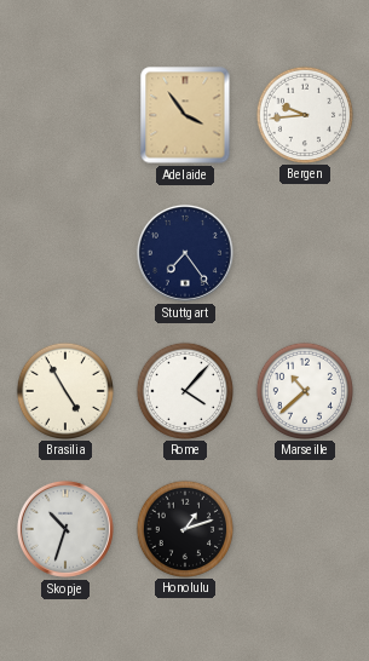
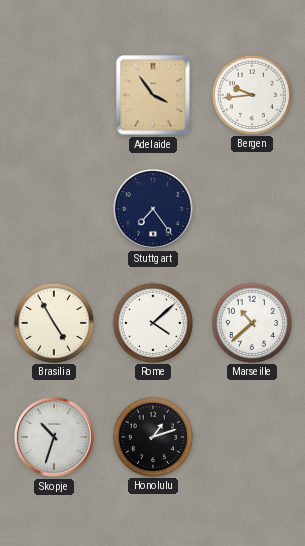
Rome: 4:07 -> 4:08 (152, 322)
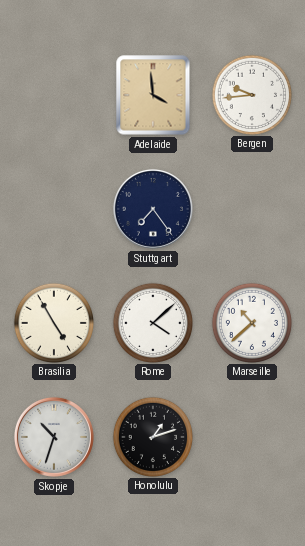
Adelaide: 3:54 -> 3:59 (153, 95)
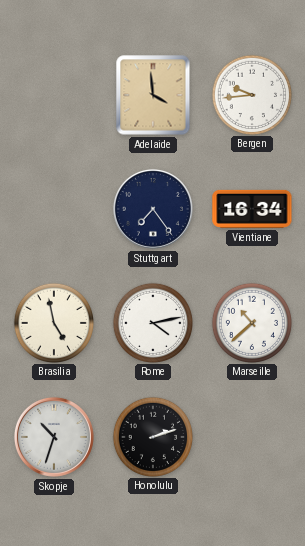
Vientiane: none -> 16:34 (252, 209)
Brasilia: 4:55 -> 4:58 (53, 322)
Rome: 4:08 -> 4:13 (152, 322)
Honolulu: 1:12 -> 2:12 (152, 436)
